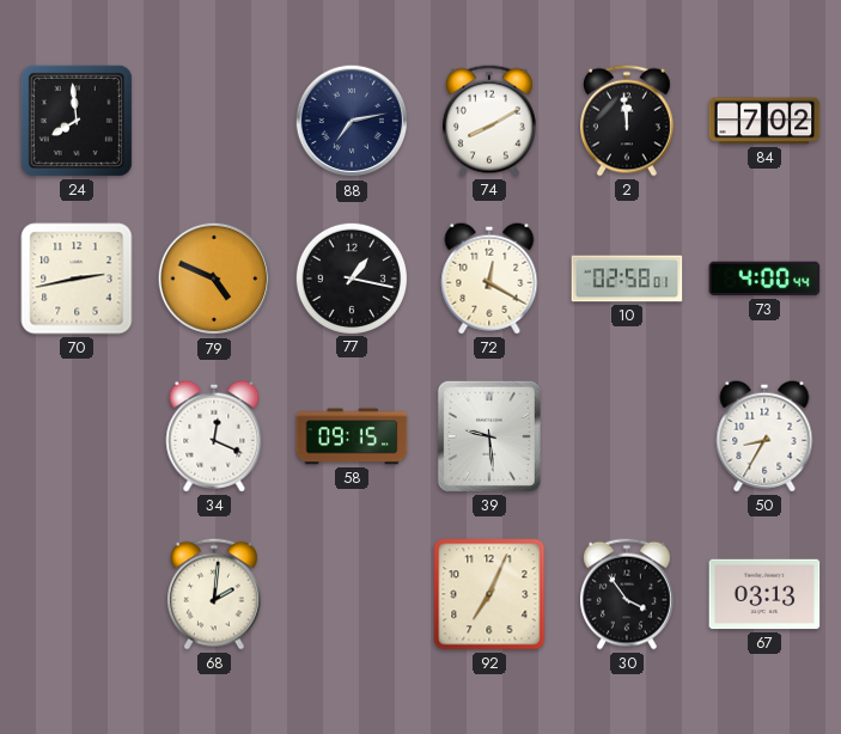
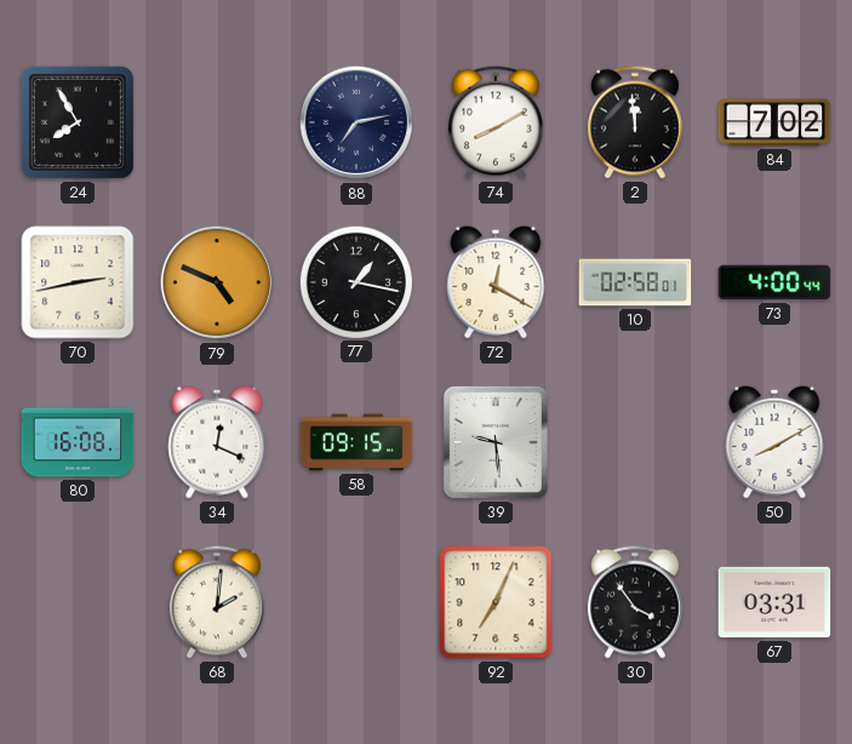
24: 7:59 -> 7:55 (78, 122)
80: none -> 16:08 (78, 442)
50: 8:35 -> 8:10 (774, 442)
67: 03:13 -> 03:31 (774, 602)
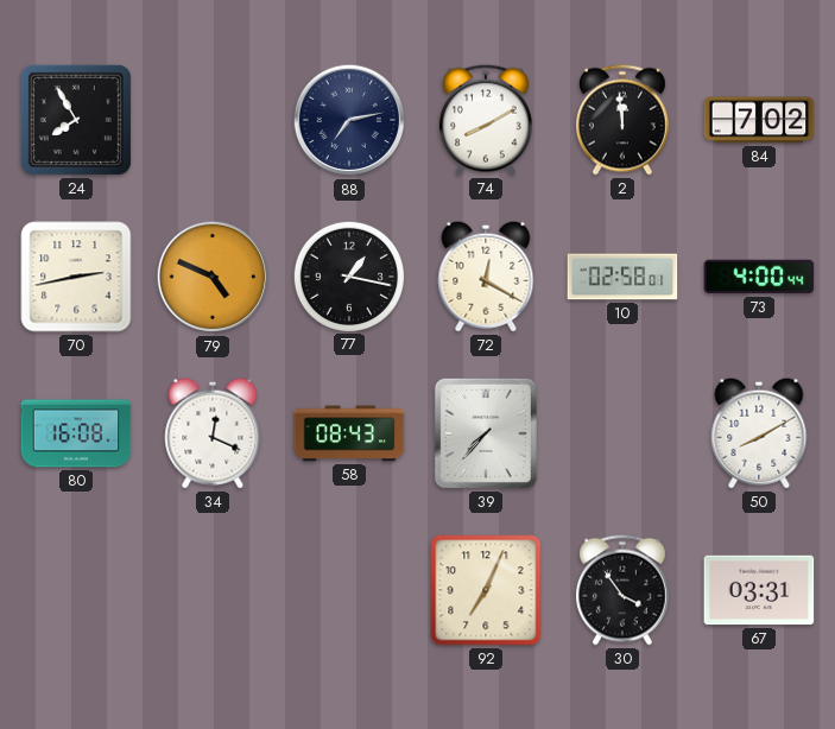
58: 09:15 -> 08:43 (349, 433)
39: 9:29 -> 7:37 (486, 433)
68: 2:01 -> none (217, 602)
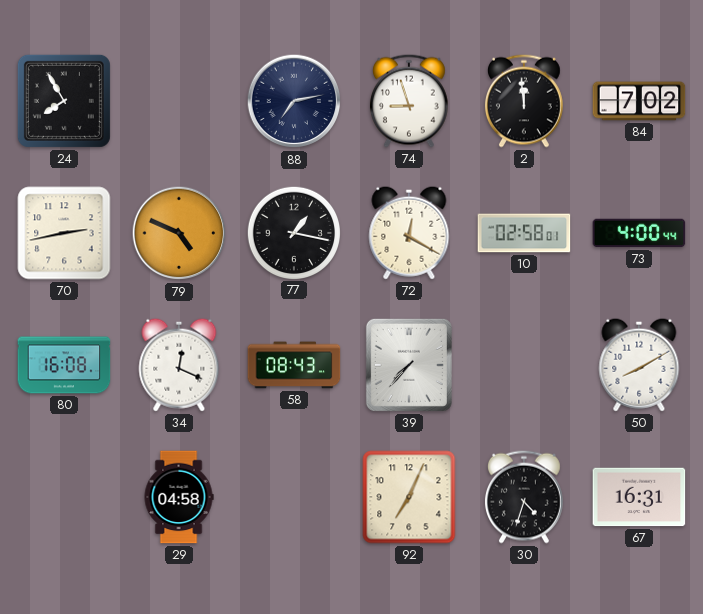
74: 8:10 -> 8:57 (409, 101)
29: none -> 04:58 (179, 497)
30: 3:54 -> 4:33 (524, 497)
67: 03:31 -> 16:31 (639, 497)
